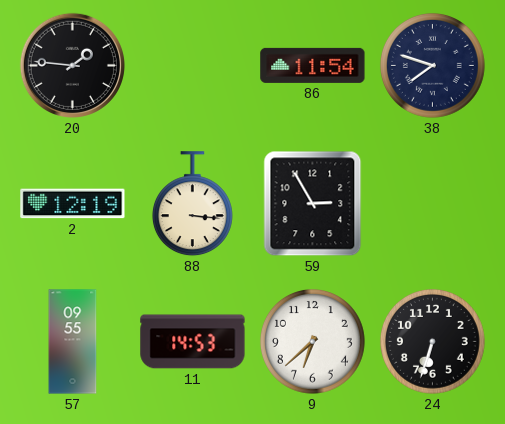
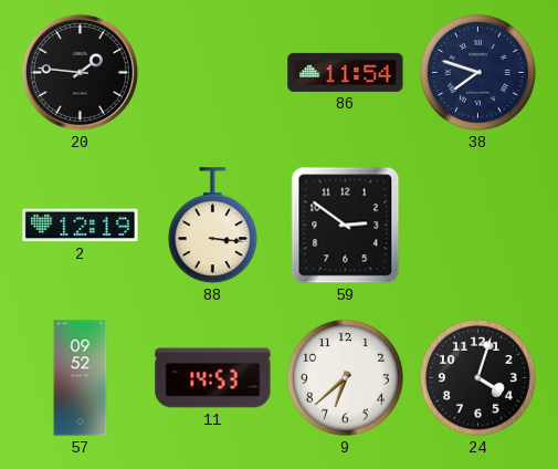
59: 2:55 -> 2:51 (346, 226)
57: 09:55 -> 09:52 (81, 378)
24: 6:33 -> 4:03 (477, 377)
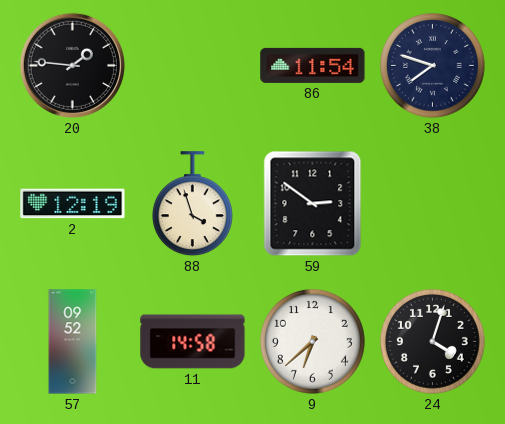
88: 3:16 -> 3:57 (192, 204)
11: 14:53 -> 14:58 (193, 342)
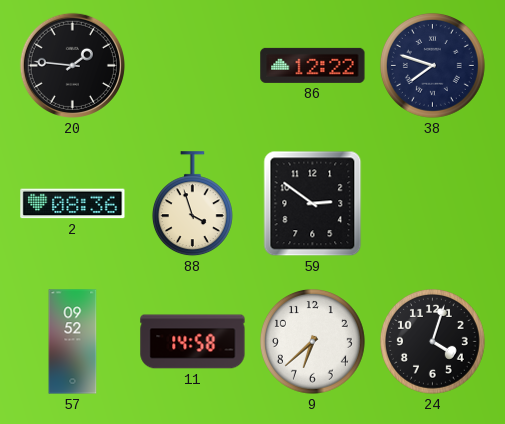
86: 11:54 -> 12:22 (313, 65)
2: 12:19 -> 08:36 (73, 204)
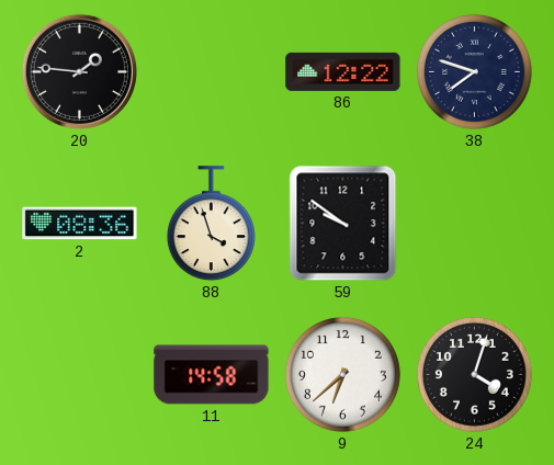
59: 2:51 -> 9:51 (343, 224)
57: 09:52 -> none (73, 342)
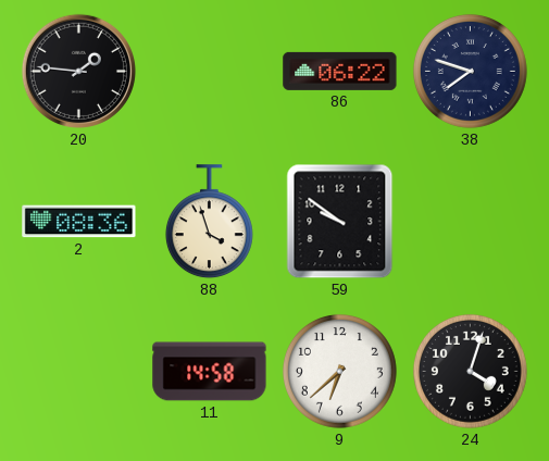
86: 12:22 -> 06:22 (340, 71)
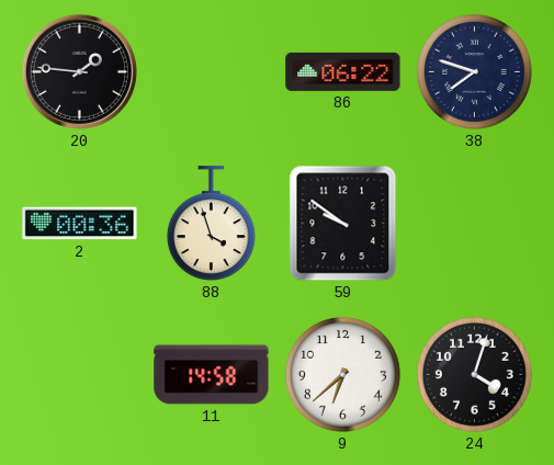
2: 08:36 -> 00:36 (80, 224)
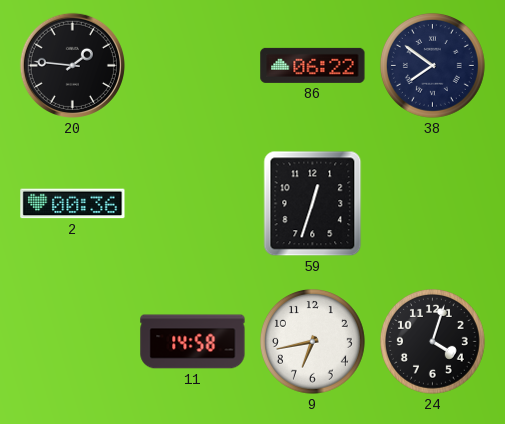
38: 7:48 -> 7:51 (432, 65)
88: 3:57 -> none (211, 224)
59: 9:51 -> 12:33 (313, 204)
9: 6:38 -> 6:43 (312, 341)
